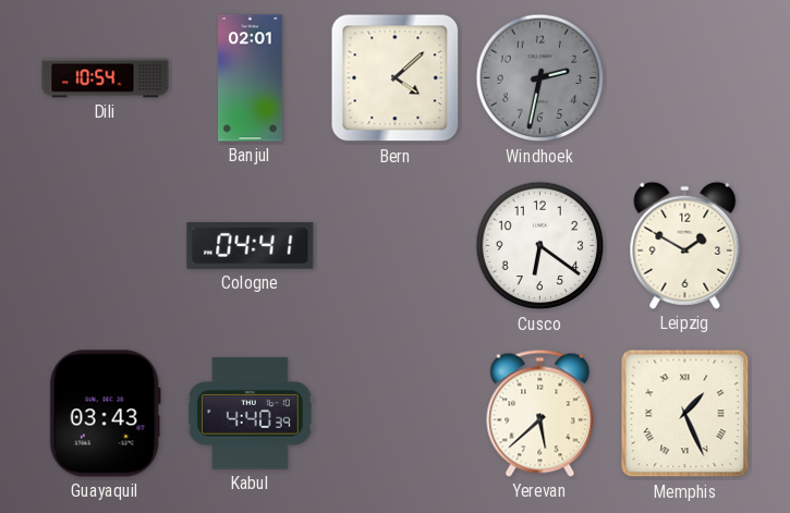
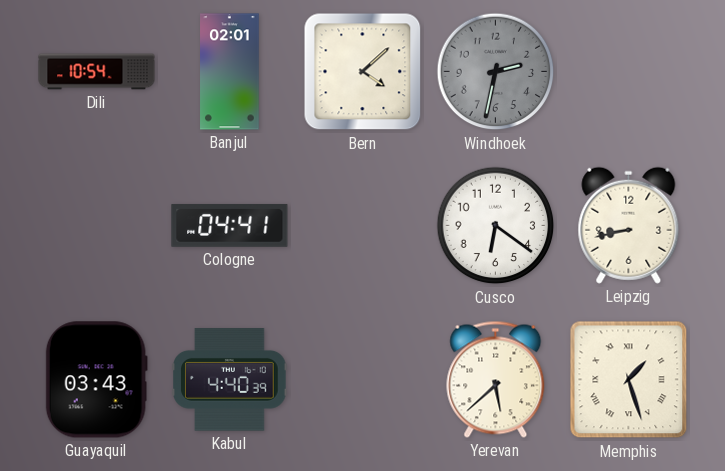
Leipzig: 1:50 -> 8:43 (629, 225)
Memphis: 1:26 -> 1:27 (629, 380)
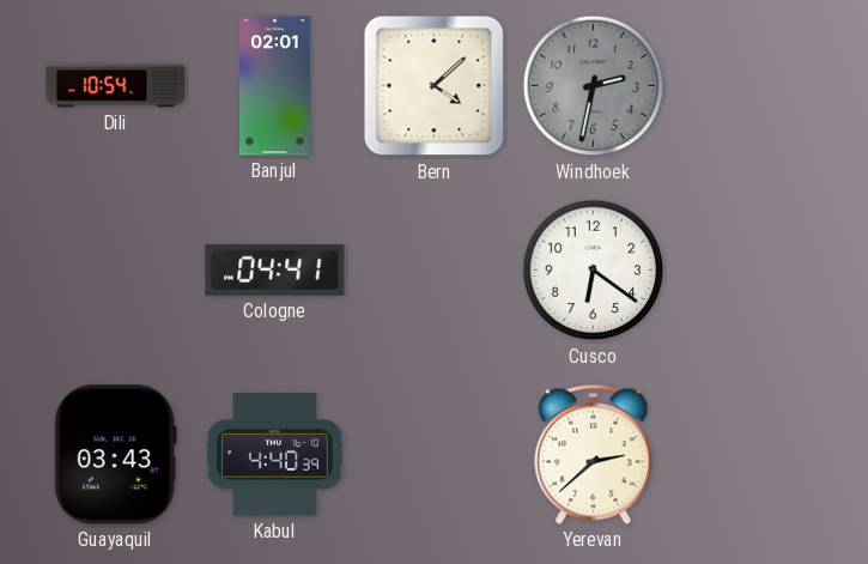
Leipzig: 8:43 -> none (629, 225)
Yerevan: 5:38 -> 2:38 (594, 454)
Memphis: 1:27 -> none (629, 380)
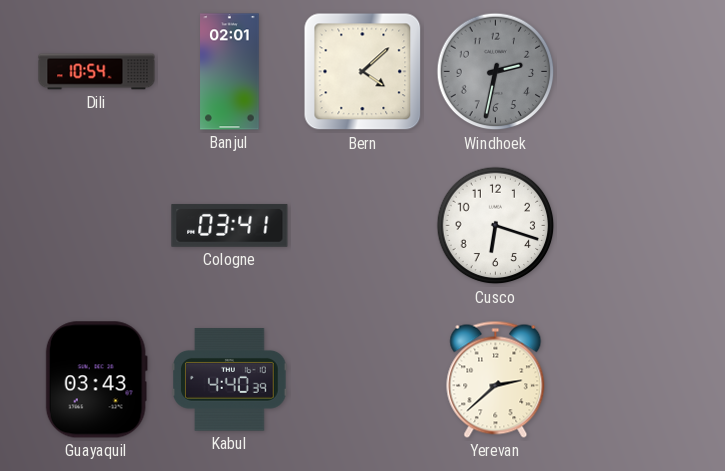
Cologne: 04:41 -> 03:41 (230, 226)
Cusco: 6:21 -> 6:18 (496, 226)
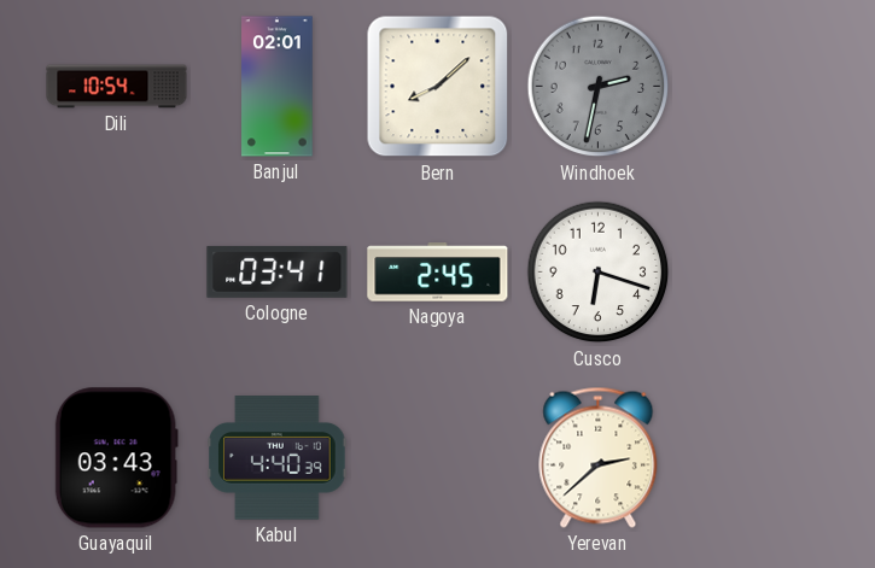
Bern: 4:08 -> 8:08 (438, 87)
Nagoya: none -> 2:45 (438, 273)
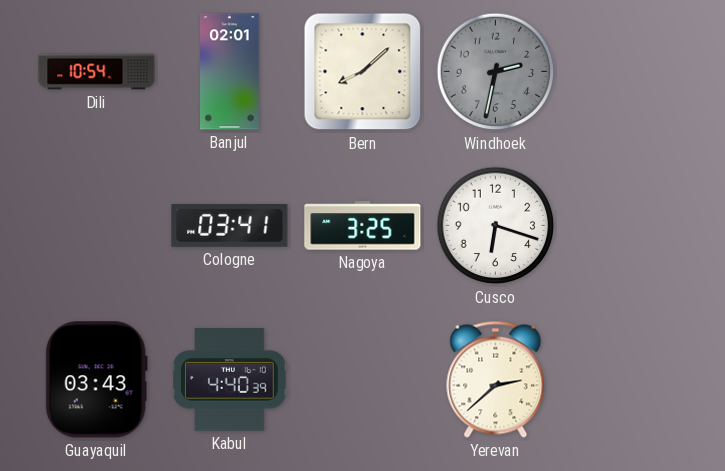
Nagoya: 2:45 -> 3:25 (363, 226)
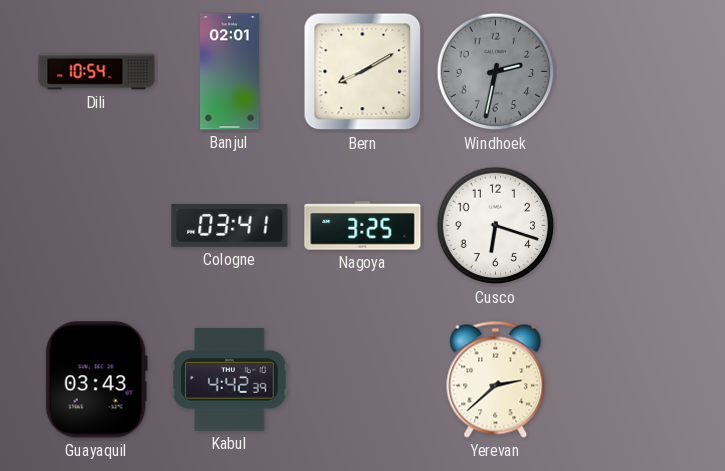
Bern: 8:08 -> 8:10 (363, 72)
Kabul: 4:40 -> 4:42 (230, 380)
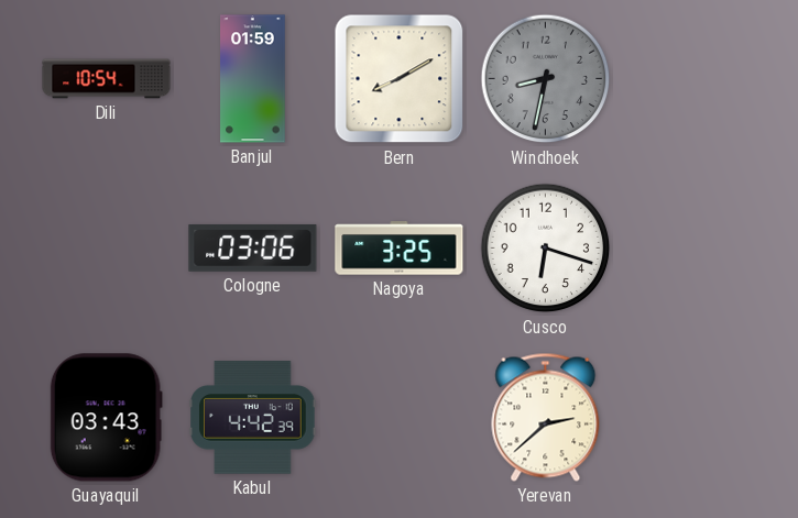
Banjul: 02:01 -> 01:59 (253, 79)
Windhoek: 2:32 -> 8:32 (546, 79)
Cologne: 03:41 -> 03:06 (253, 249)
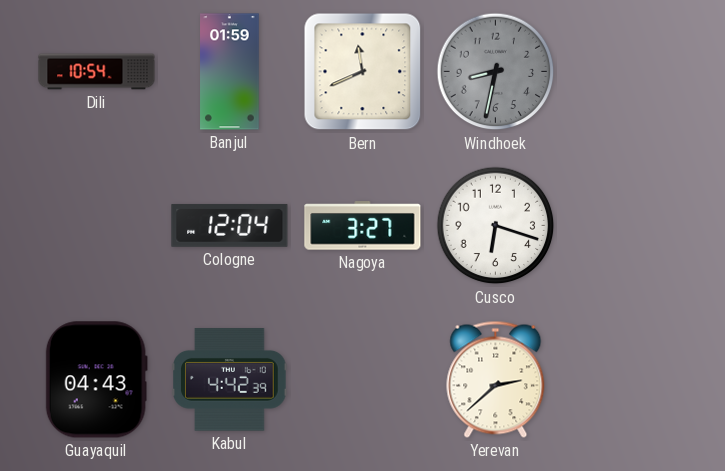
Bern: 8:10 -> 11:41 (363, 72)
Cologne: 03:06 -> 12:04 (230, 226)
Nagoya: 3:25 -> 3:27 (363, 226)
Guayaquil: 03:43 -> 04:43 (96, 380)
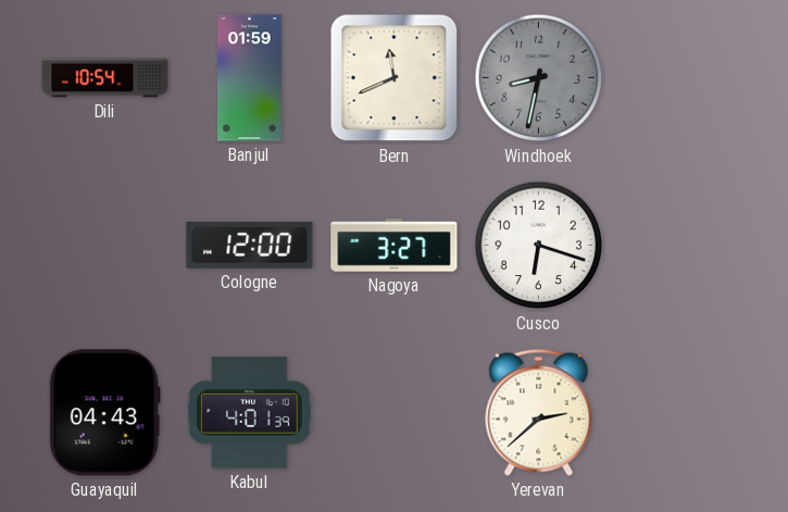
Cologne: 12:04 -> 12:00 (250, 246)
Kabul: 4:42 -> 4:01 (250, 413)
